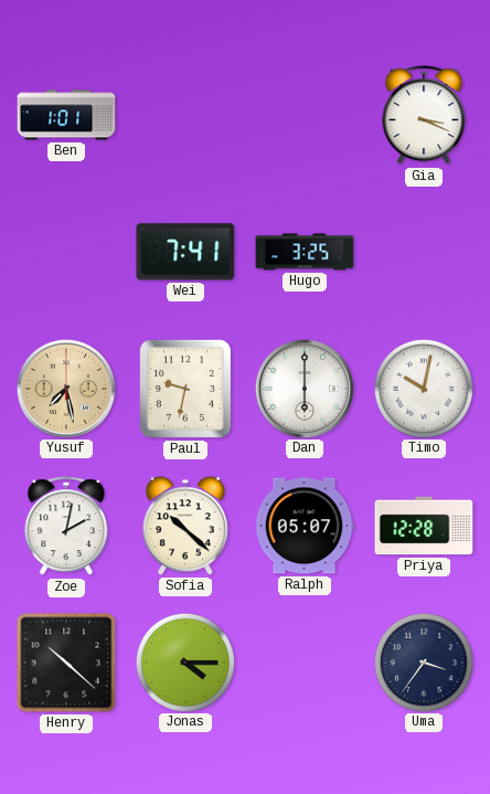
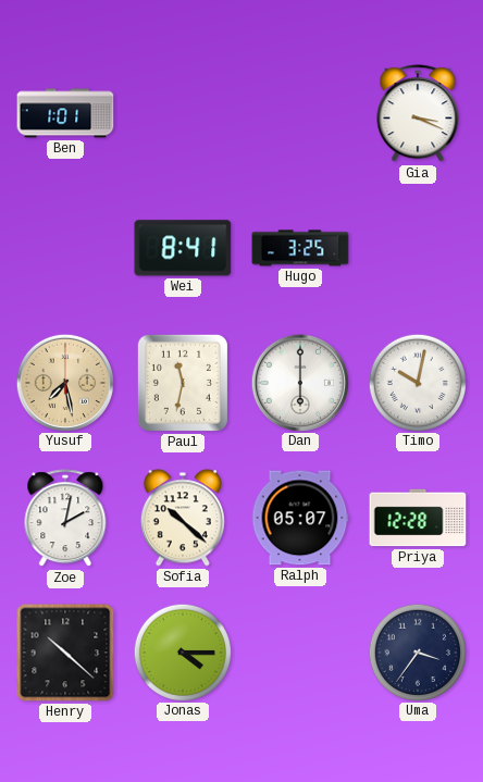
Wei: 7:41 -> 8:41 (183, 248)
Paul: 9:32 -> 11:32 (183, 383)
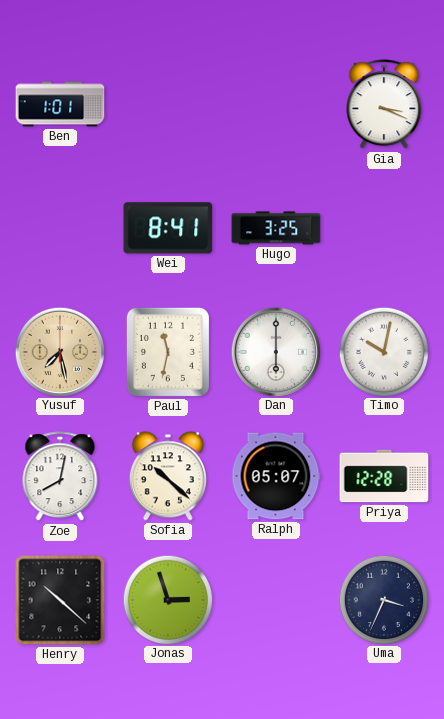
Zoe: 2:02 -> 8:02 (60, 477)
Jonas: 4:15 -> 2:57 (167, 599)
Uma: 3:36 -> 3:34 (383, 599)
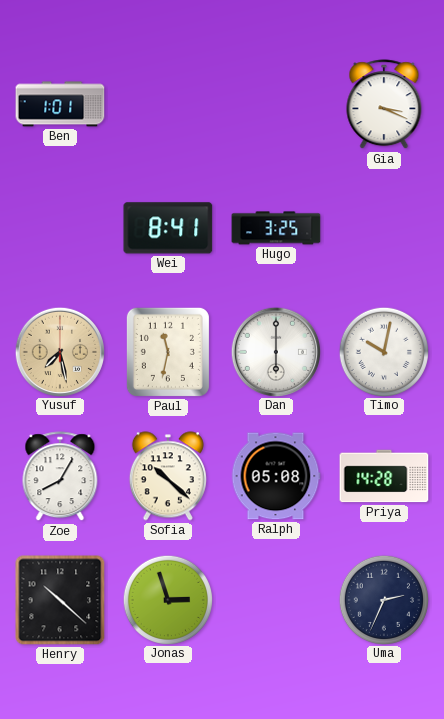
Zoe: 8:02 -> 8:05 (60, 477)
Ralph: 05:07 -> 05:08 (276, 476)
Priya: 12:28 -> 14:28 (384, 476)
Uma: 3:34 -> 2:34 (383, 599)
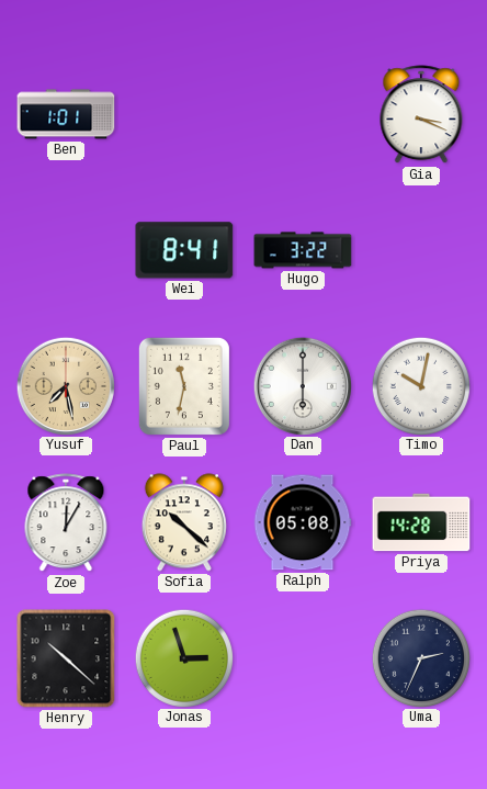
Hugo: 3:25 -> 3:22 (303, 250)
Zoe: 8:05 -> 12:05 (66, 523)
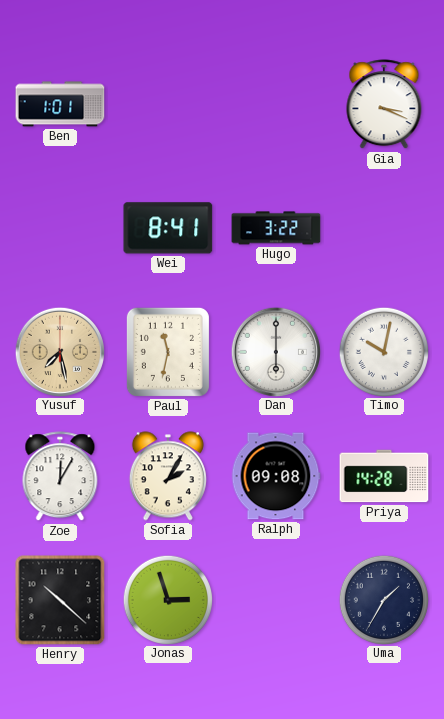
Sofia: 10:22 -> 2:05 (168, 476)
Ralph: 05:08 -> 09:08 (276, 476)
Uma: 2:34 -> 1:35 (383, 599)
